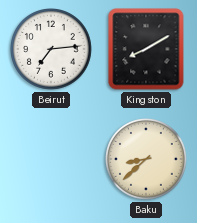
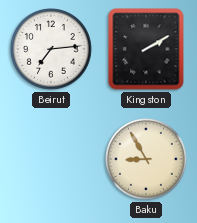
Kingston: 8:10 -> 2:10 (146, 49)
Baku: 8:38 -> 8:55 (147, 160)
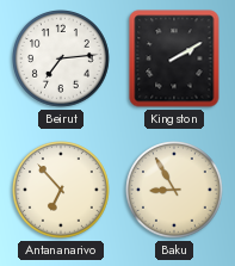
Antananarivo: none -> 6:53 (62, 191)
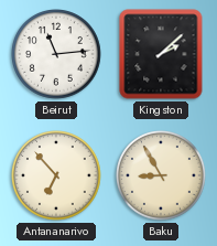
Beirut: 7:14 -> 11:14 (57, 55)
Kingston: 2:10 -> 2:08 (161, 54)
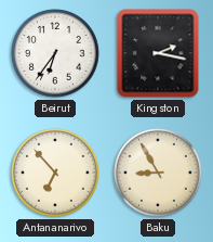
Beirut: 11:14 -> 6:36 (56, 54)
Kingston: 2:08 -> 2:17 (158, 53)
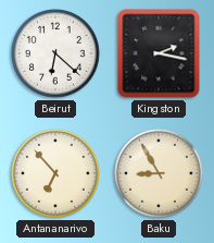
Beirut: 6:36 -> 6:22 (56, 54)
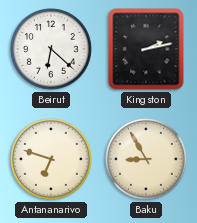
Kingston: 2:17 -> 2:13 (146, 49)
Antananarivo: 6:53 -> 6:48 (52, 160)
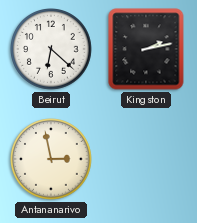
Antananarivo: 6:48 -> 2:58 (52, 160)
Baku: 8:55 -> none (147, 160)
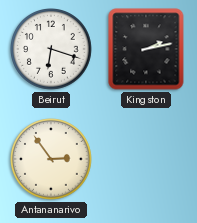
Beirut: 6:22 -> 6:18 (52, 50)
Antananarivo: 2:58 -> 2:54 (52, 160)
